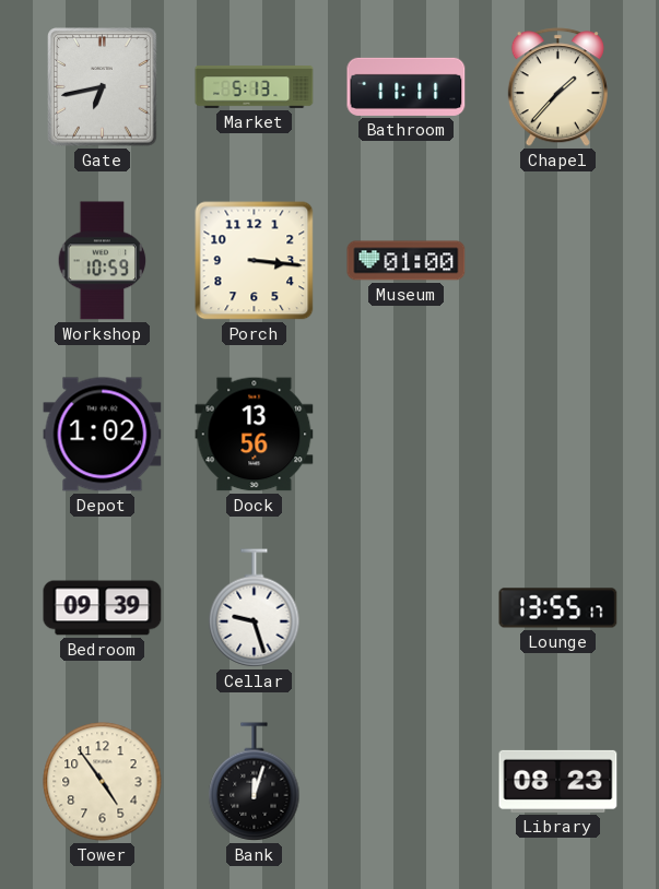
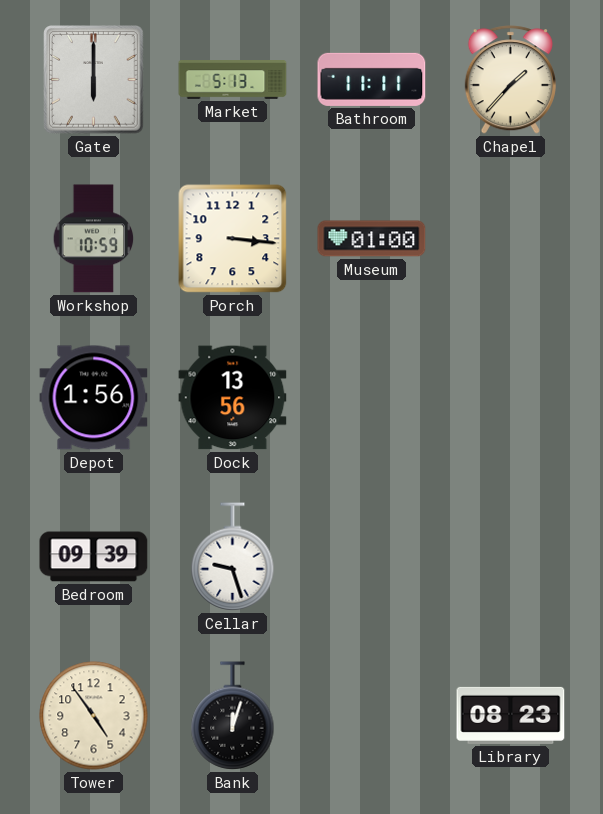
Gate: 6:43 -> 6:00 (94, 80)
Depot: 1:02 -> 1:56 (94, 398)
Lounge: 13:55 -> none (558, 608)
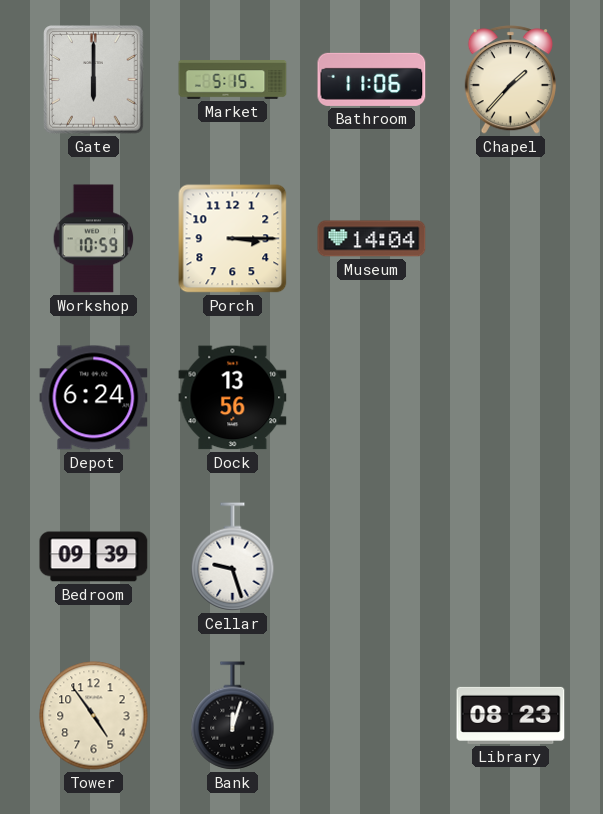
Market: 5:13 -> 5:15 (233, 80)
Bathroom: 11:11 -> 11:06 (372, 79)
Porch: 3:16 -> 3:15 (233, 239)
Museum: 01:00 -> 14:04 (372, 239)
Depot: 1:56 -> 6:24 (94, 398)
